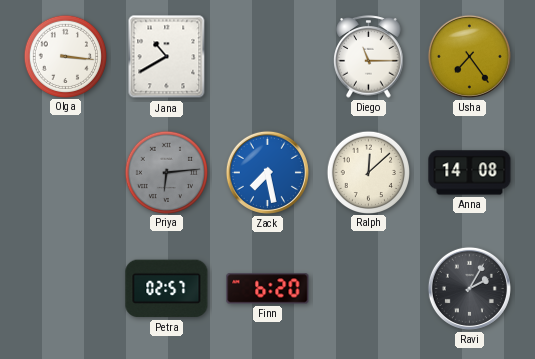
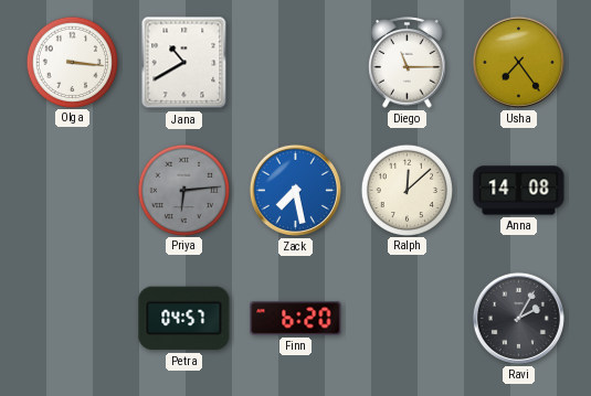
Petra: 02:57 -> 04:57 (184, 319)
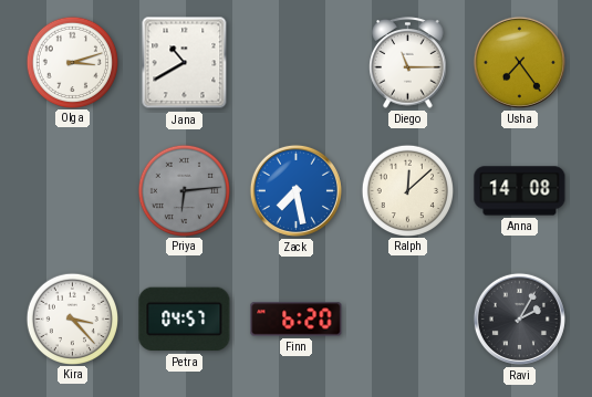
Olga: 3:16 -> 3:12 (72, 62)
Kira: none -> 3:23 (72, 318)
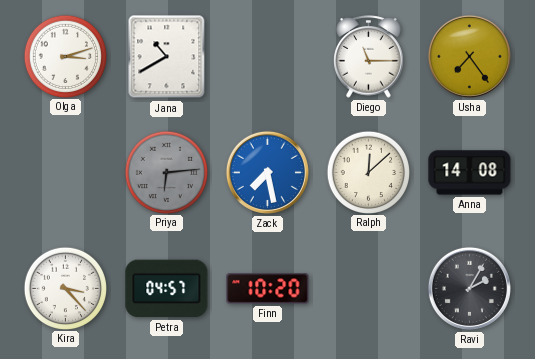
Finn: 6:20 -> 10:20 (268, 289)
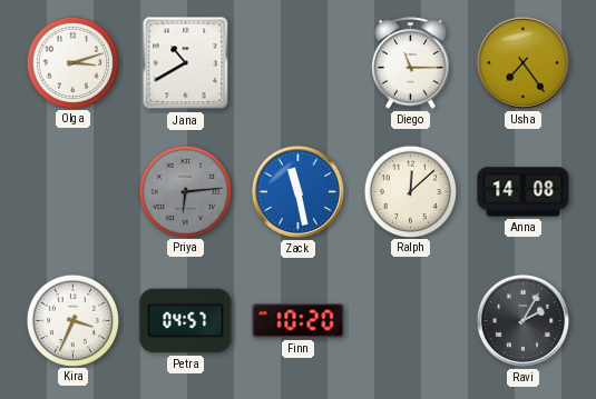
Zack: 7:28 -> 11:28 (297, 191)
Kira: 3:23 -> 3:34 (72, 320)
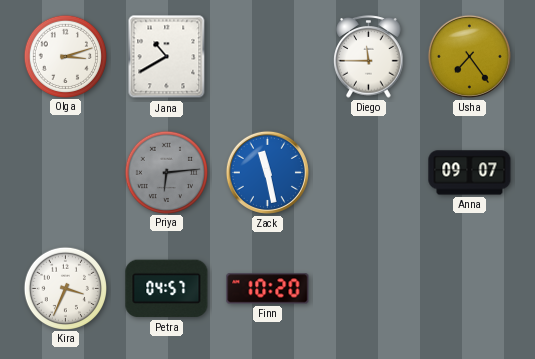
Diego: 11:15 -> 11:45 (369, 57)
Ralph: 12:08 -> none (410, 191)
Anna: 14:08 -> 09:07 (470, 173)
Ravi: 2:05 -> none (522, 320)
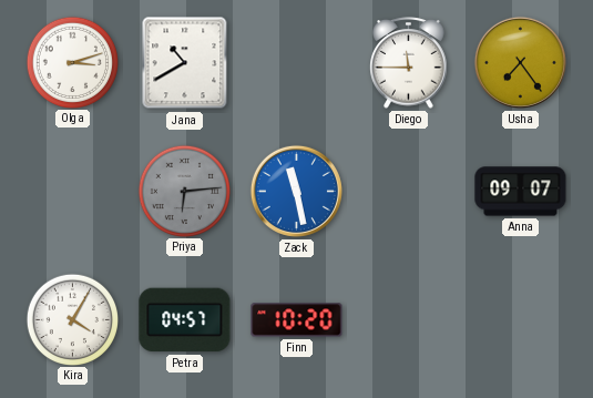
Kira: 3:34 -> 4:05 (72, 319)
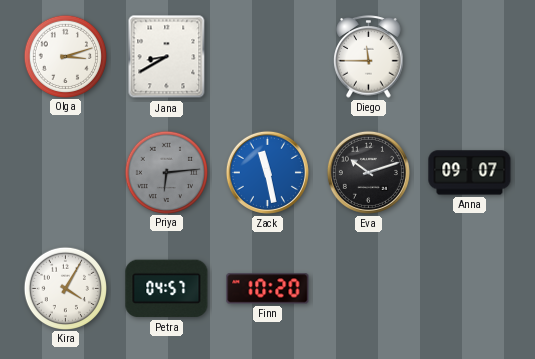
Jana: 10:40 -> 8:40 (167, 57)
Usha: 7:24 -> none (520, 62)
Eva: none -> 10:12 (368, 172)
